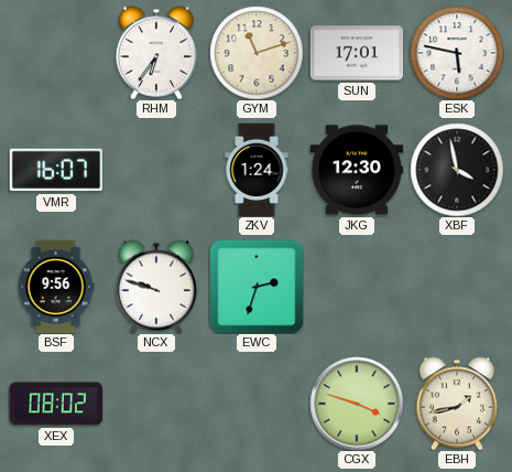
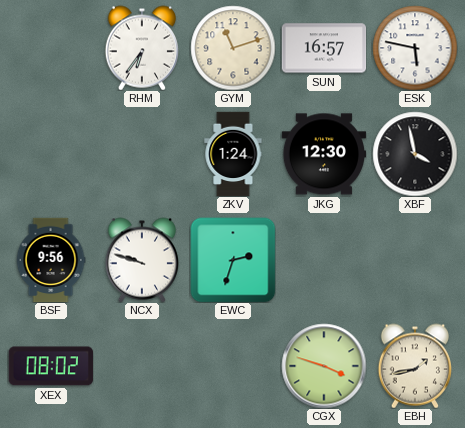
SUN: 17:01 -> 16:57 (324, 48)
VMR: 16:07 -> none (56, 170)
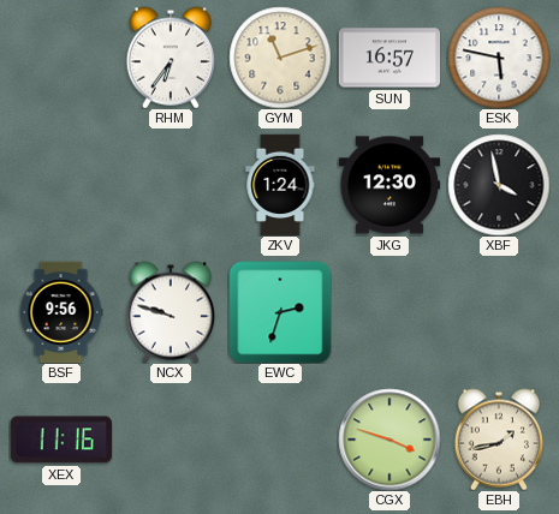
XEX: 08:02 -> 11:16 (61, 440)
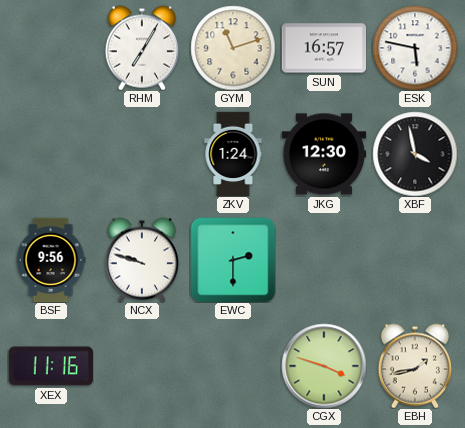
RHM: 6:36 -> 7:05 (141, 48)
EWC: 2:33 -> 2:30 (233, 260)
